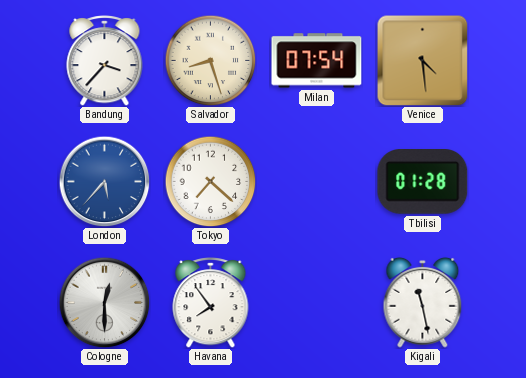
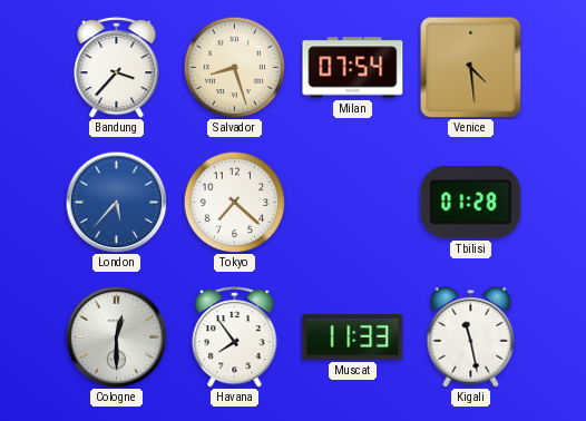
Muscat: none -> 11:33 (353, 337)
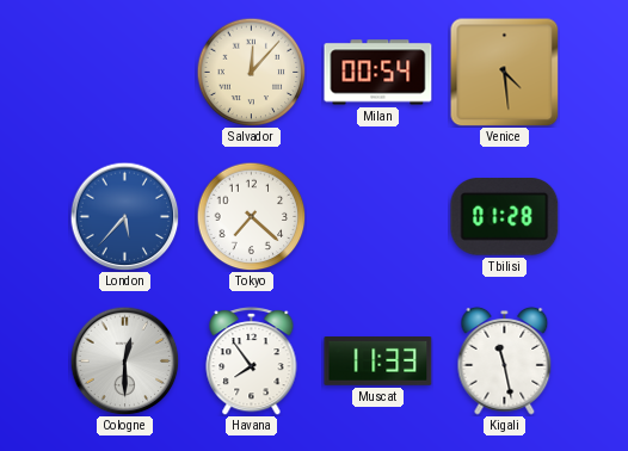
Bandung: 3:37 -> none (117, 68)
Salvador: 8:27 -> 12:07 (251, 72)
Milan: 07:54 -> 00:54 (378, 73)
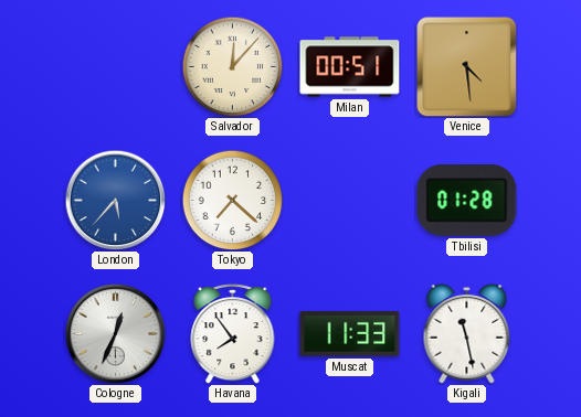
Milan: 00:54 -> 00:51 (350, 67)
Cologne: 12:30 -> 12:34 (115, 333)
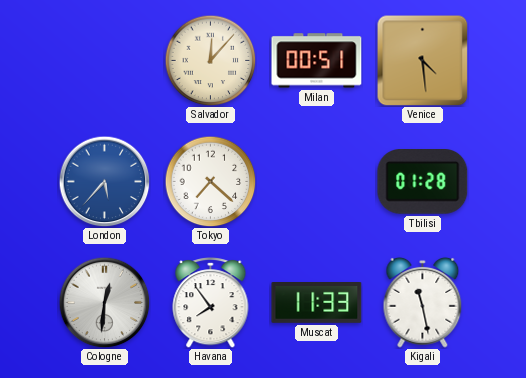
Cologne: 12:34 -> 12:31 (104, 302)
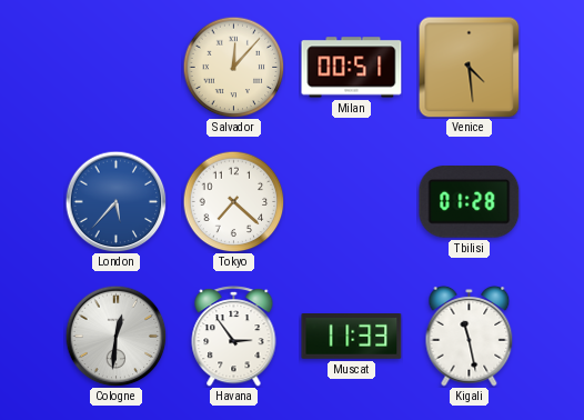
Havana: 7:54 -> 2:54 (234, 337)
